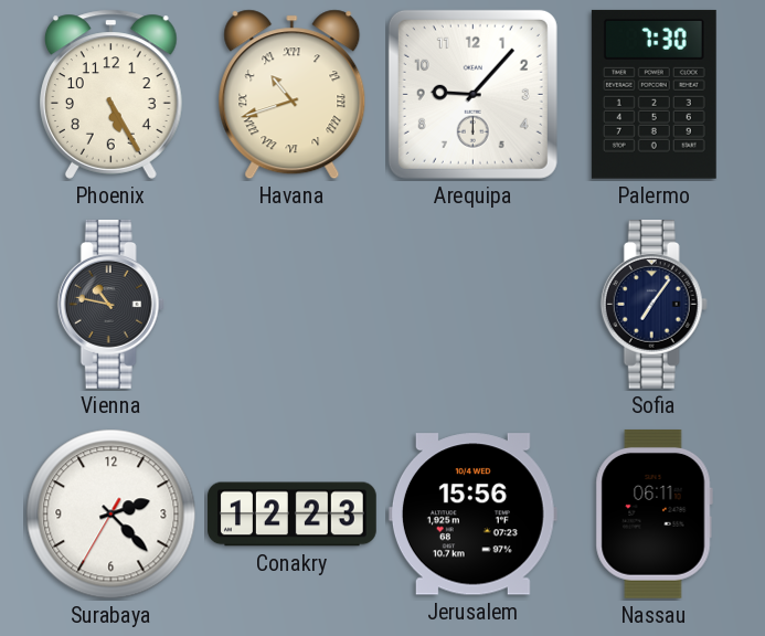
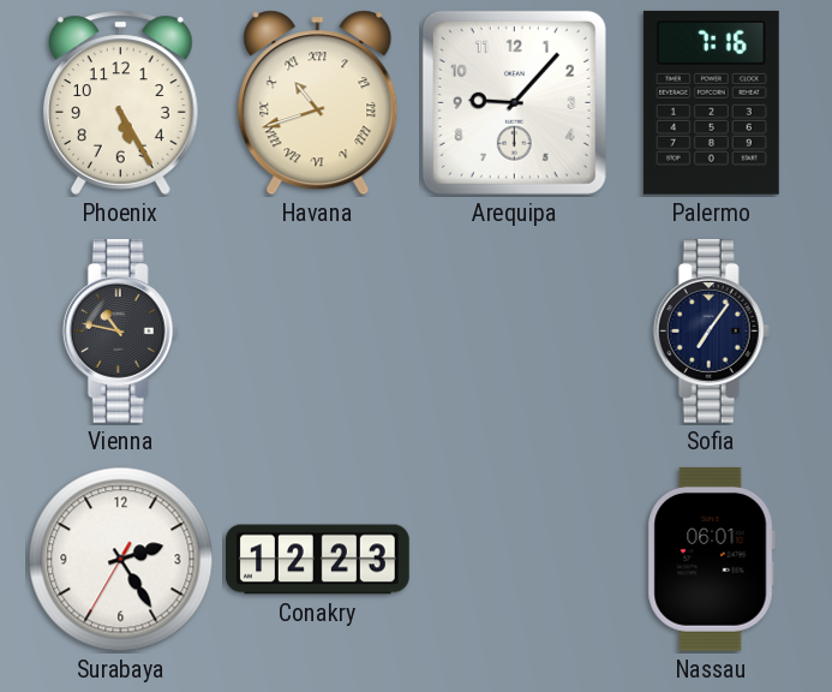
Palermo: 7:30 -> 7:16 (711, 102)
Surabaya: 2:22 -> 2:24 (121, 560)
Jerusalem: 15:56 -> none (472, 515)
Nassau: 06:11 -> 06:01 (711, 559)
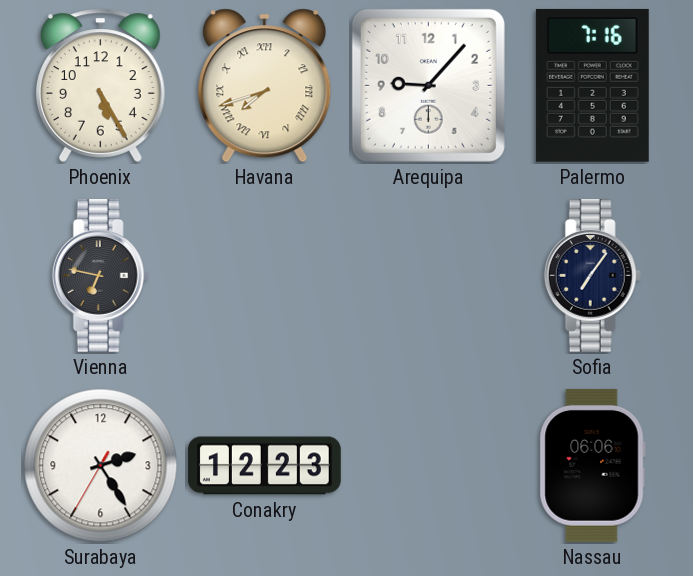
Havana: 10:42 -> 7:42 (265, 86)
Vienna: 10:47 -> 6:47 (100, 276)
Nassau: 06:01 -> 06:06 (592, 465)
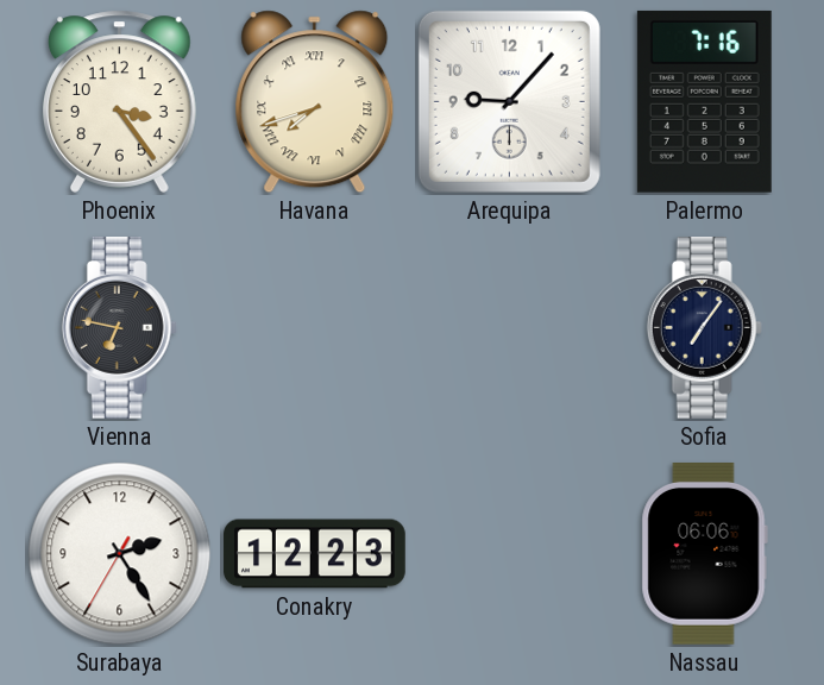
Phoenix: 5:25 -> 3:24 (119, 101)
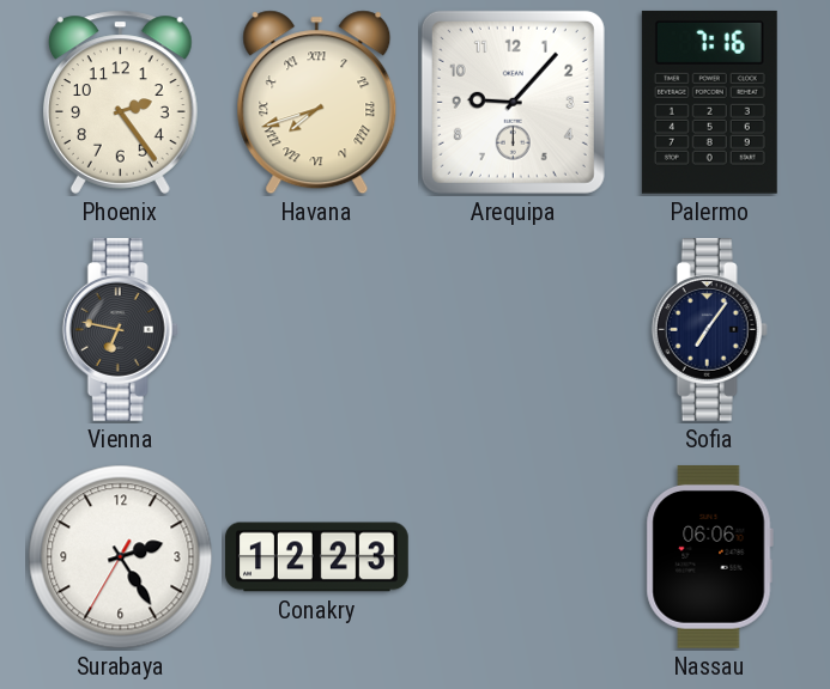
Phoenix: 3:24 -> 2:24 (120, 102)
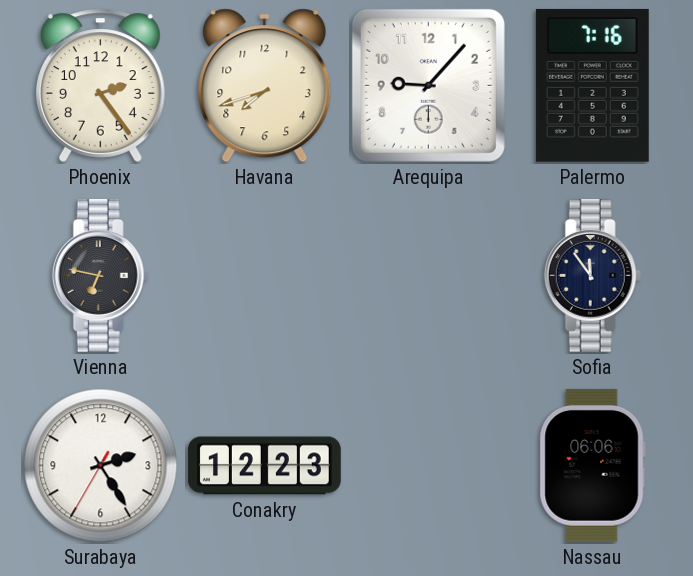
Havana numerals: Roman -> Arabic (265, 86)
Sofia: 7:06 -> 11:54 (592, 276)
